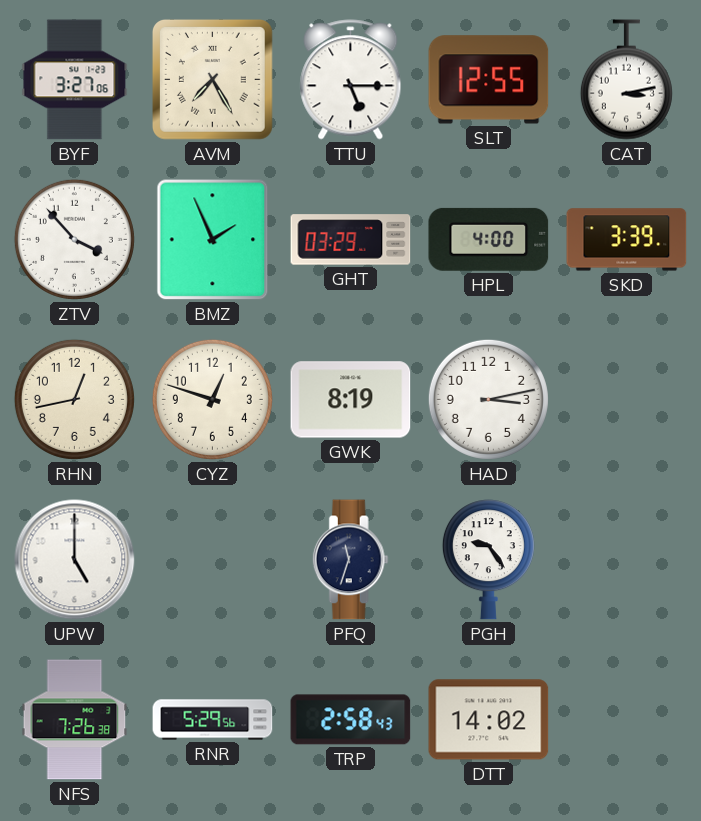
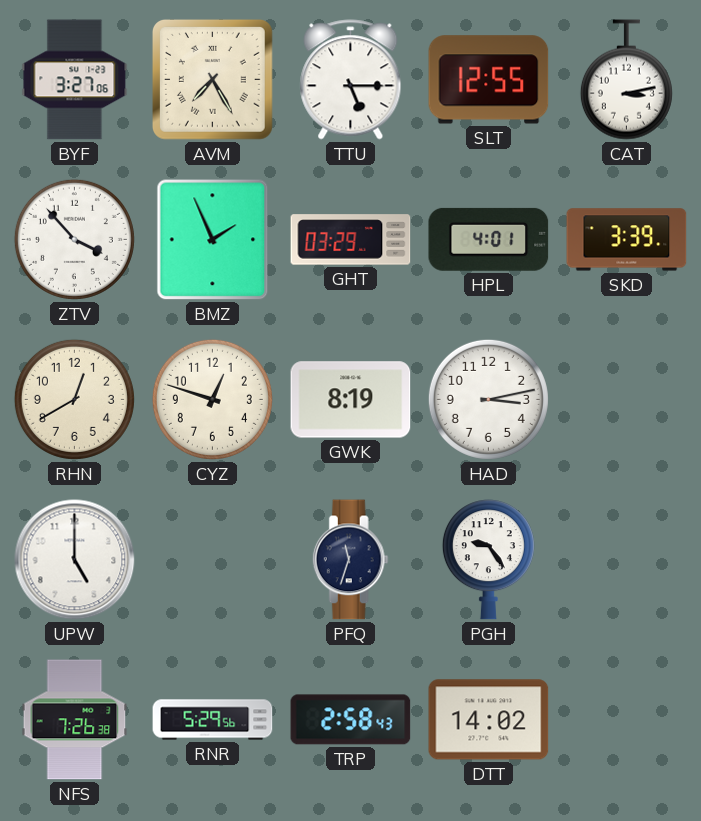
HPL: 4:00 -> 4:01 (489, 239)
RHN: 12:43 -> 12:40 (74, 399)
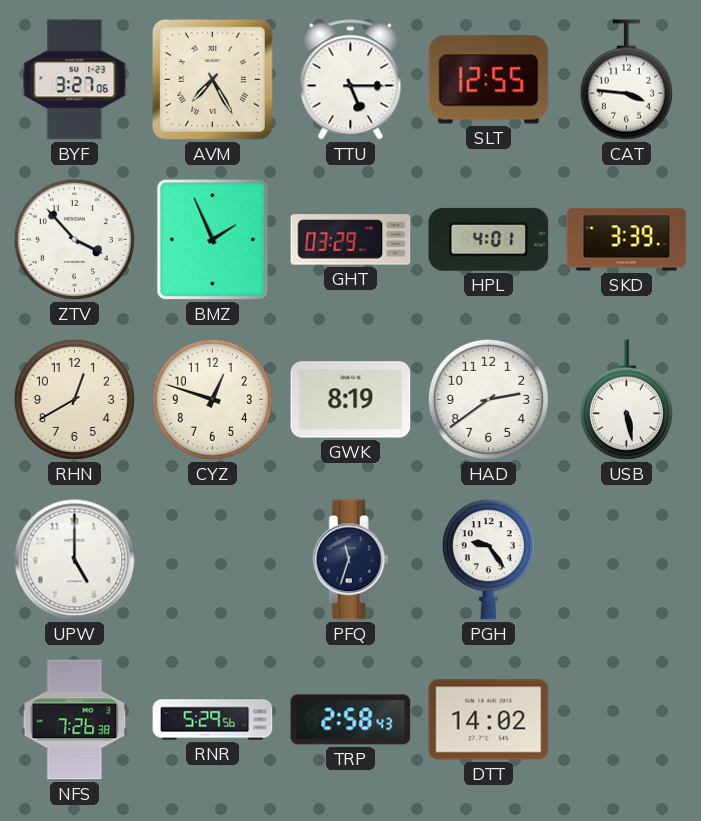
CAT: 3:13 -> 3:46 (626, 80)
HAD: 3:13 -> 2:39 (488, 399)
USB: none -> 5:28 (626, 400)
